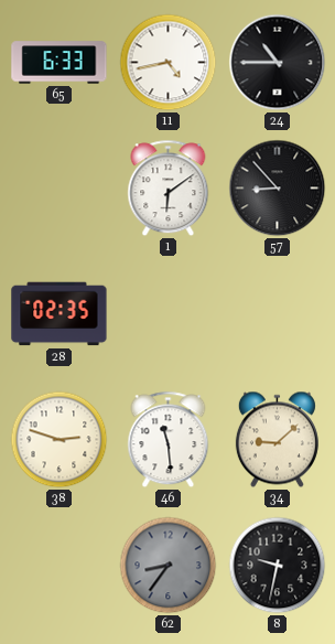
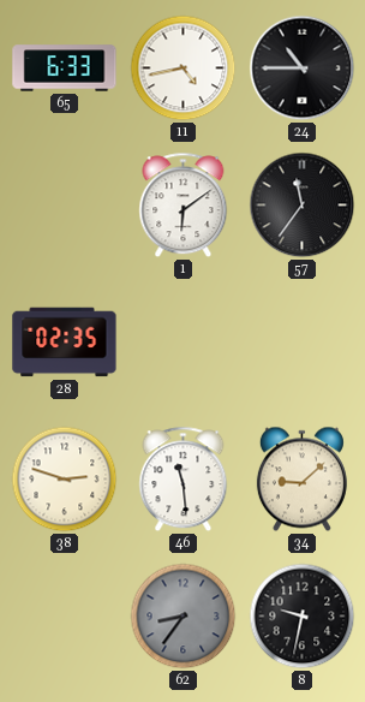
57: 8:53 -> 11:36 (303, 206)
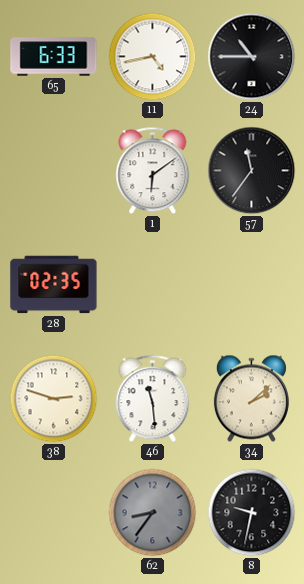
34: 9:08 -> 2:08 (251, 399)
